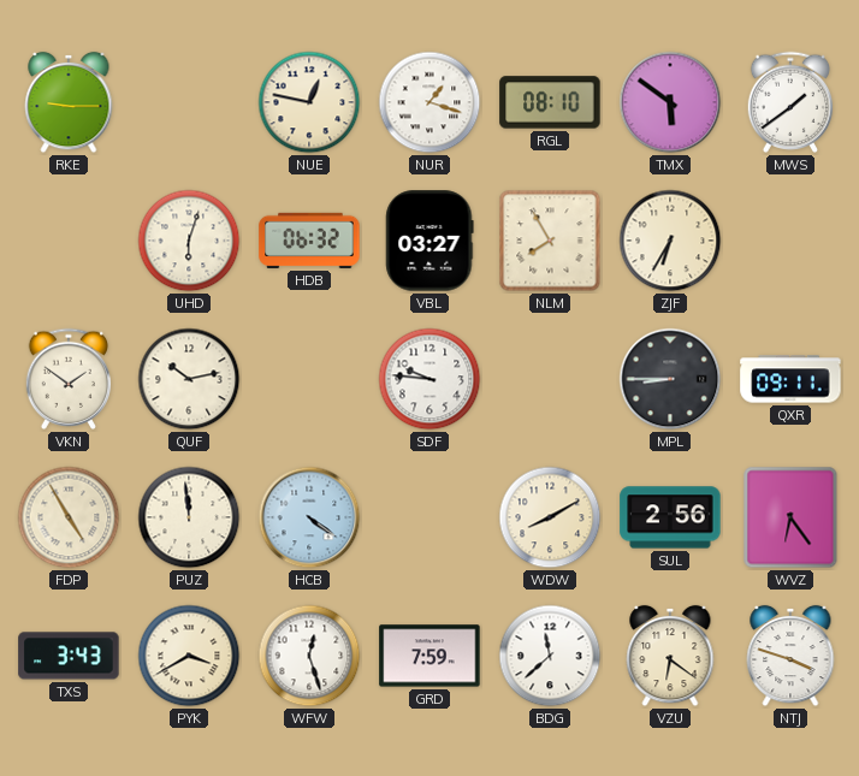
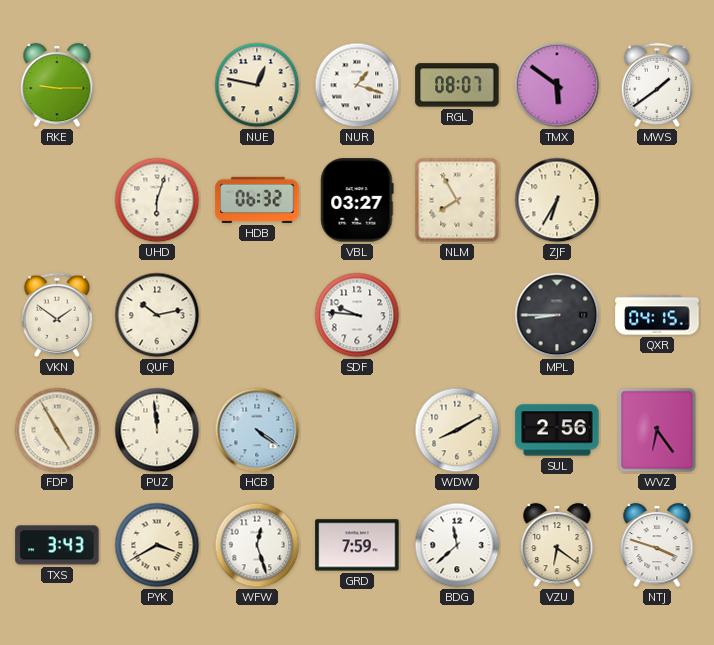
RGL: 08:10 -> 08:07 (457, 85)
QXR: 09:11 -> 04:15 (657, 315)
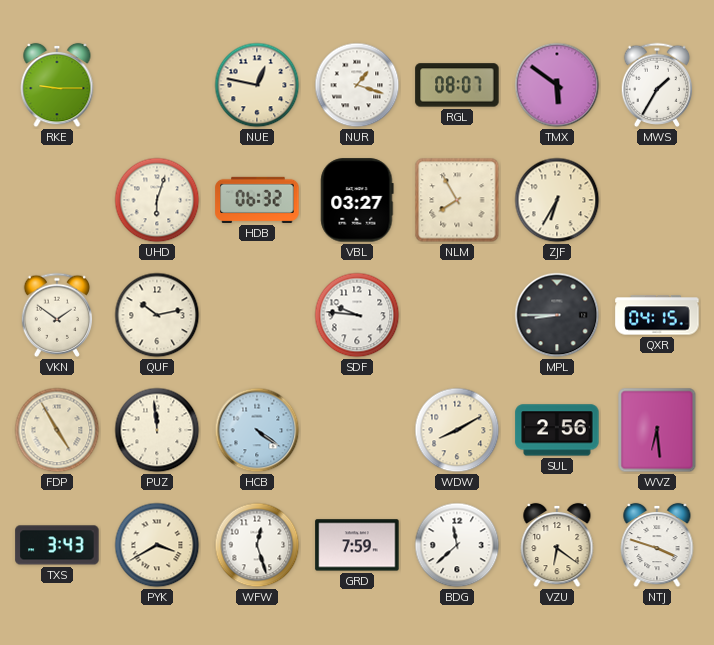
MWS: 1:39 -> 1:35 (657, 85)
WVZ: 6:24 -> 6:29 (657, 430)
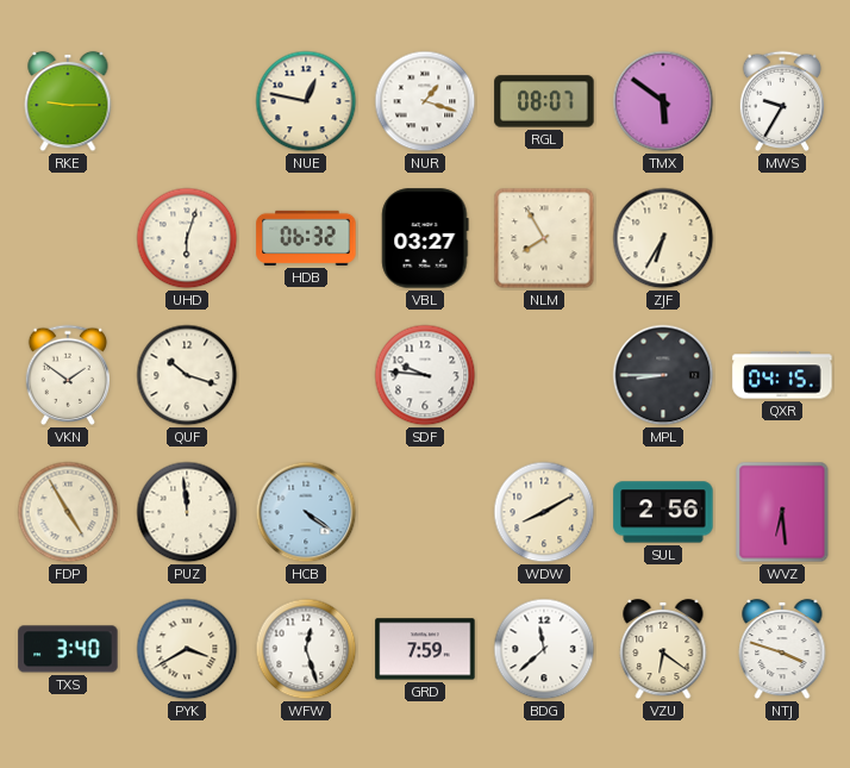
MWS: 1:35 -> 9:35 (782, 101)
QUF: 10:13 -> 10:18 (187, 375)
TXS: 3:43 -> 3:40 (68, 649)
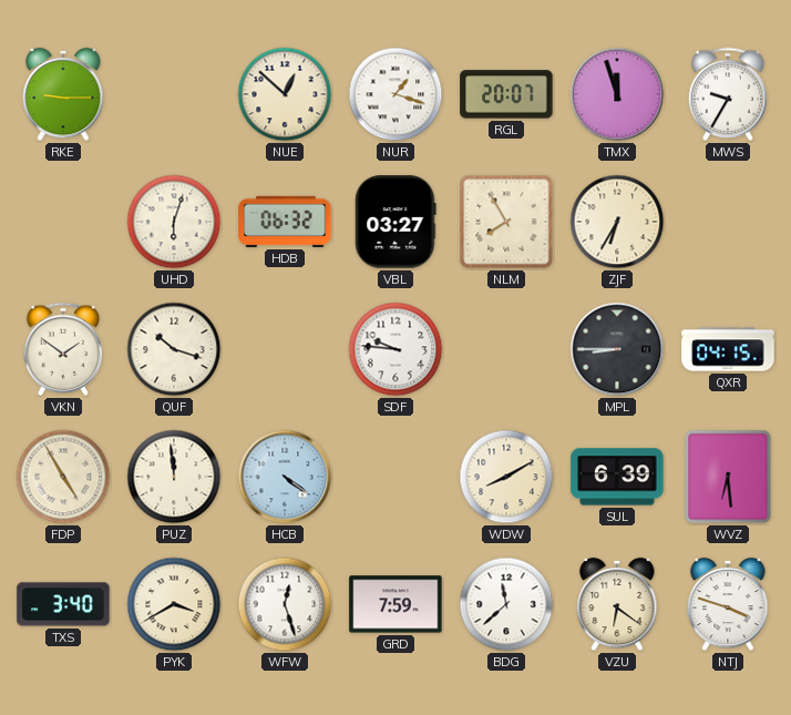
NUE: 12:47 -> 12:52 (285, 94)
RGL: 08:07 -> 20:07 (506, 94)
TMX: 5:51 -> 11:57 (617, 94)
SUL: 2:56 -> 6:39 (617, 477)
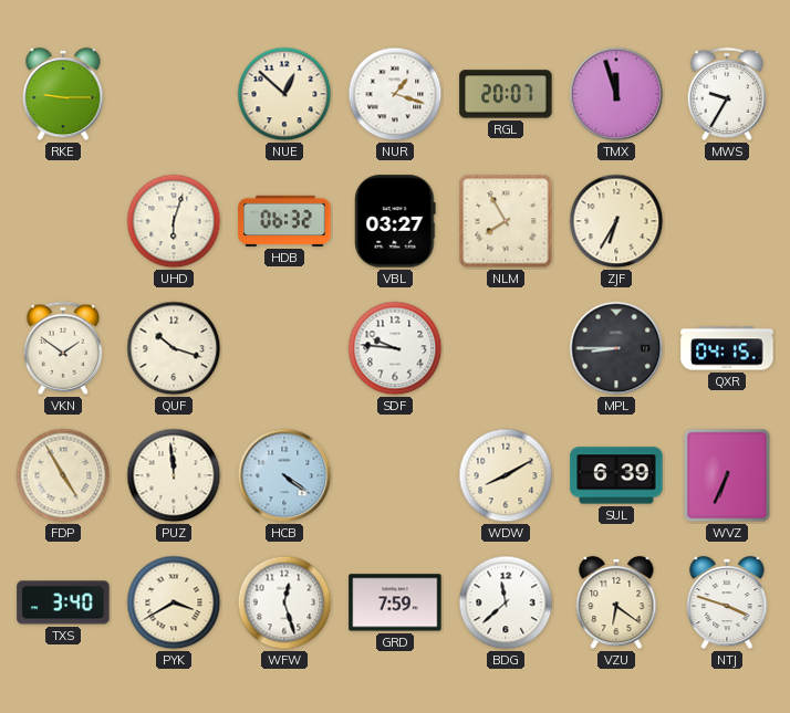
WVZ: 6:29 -> 6:34 (727, 475)
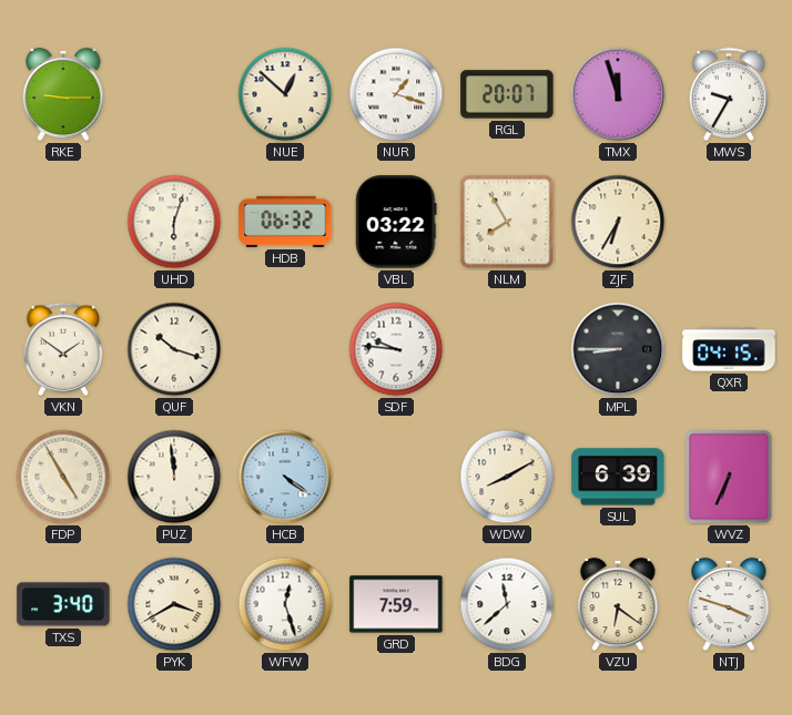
VBL: 03:27 -> 03:22 (396, 222)
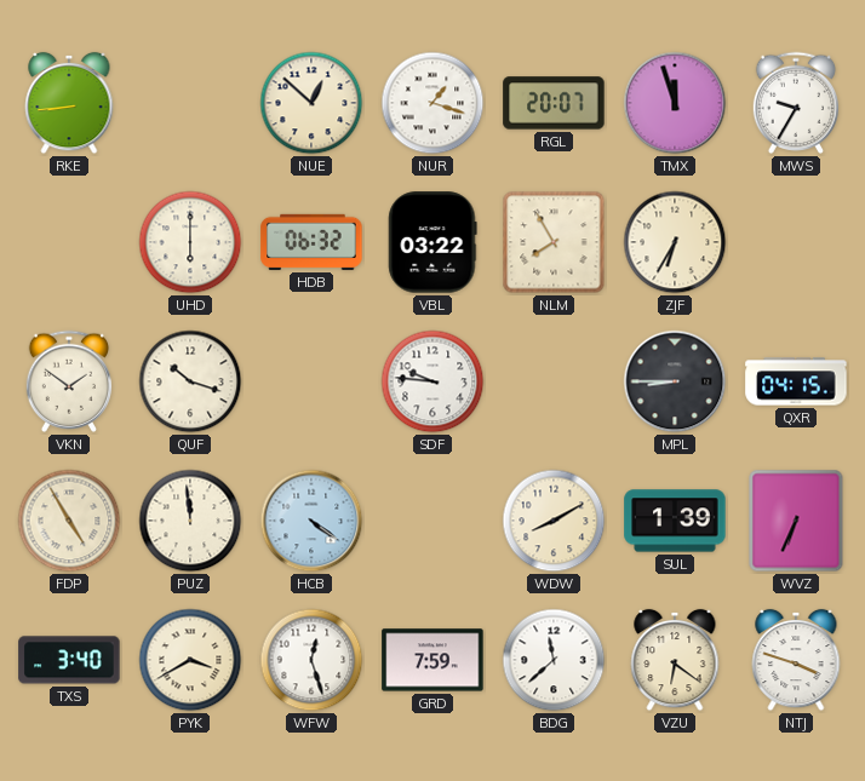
RKE: 9:15 -> 8:44 (69, 103)
UHD: 6:03 -> 6:00 (190, 242)
SUL: 6:39 -> 1:39 (675, 521)
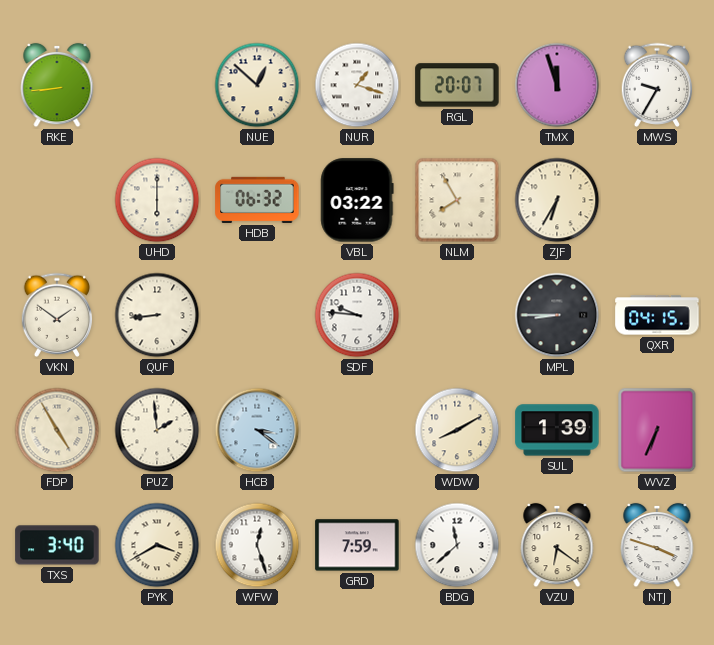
QUF: 10:18 -> 8:44 (157, 315)
PUZ: 11:59 -> 1:59 (157, 430)
HCB: 4:21 -> 3:21 (257, 430)
